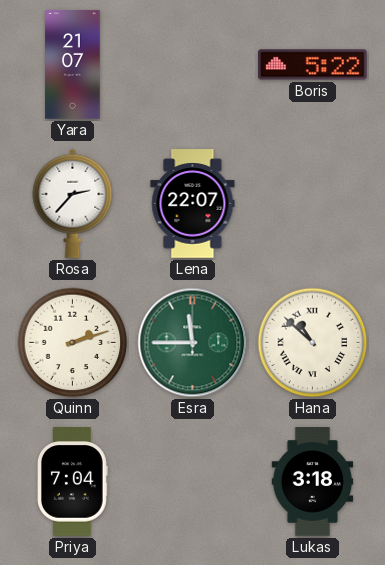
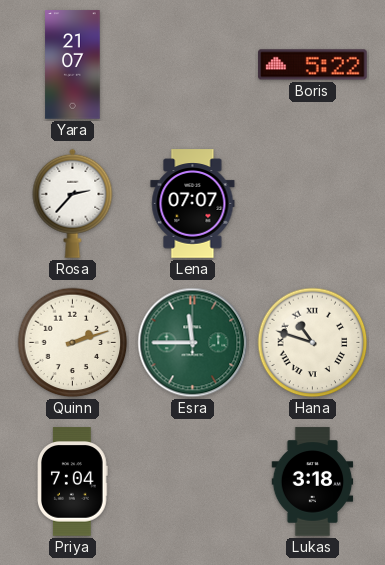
Lena: 22:07 -> 07:07 (193, 204)
Hana: 10:52 -> 10:48 (313, 343)
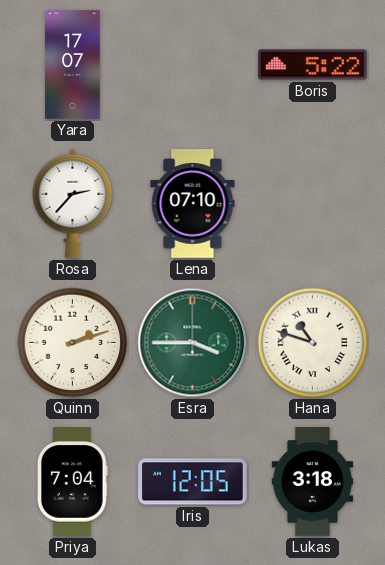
Yara: 21:07 -> 17:07 (73, 65)
Lena: 07:07 -> 07:10 (193, 204)
Esra: 11:45 -> 3:45 (193, 343)
Iris: none -> 12:05 (193, 482)
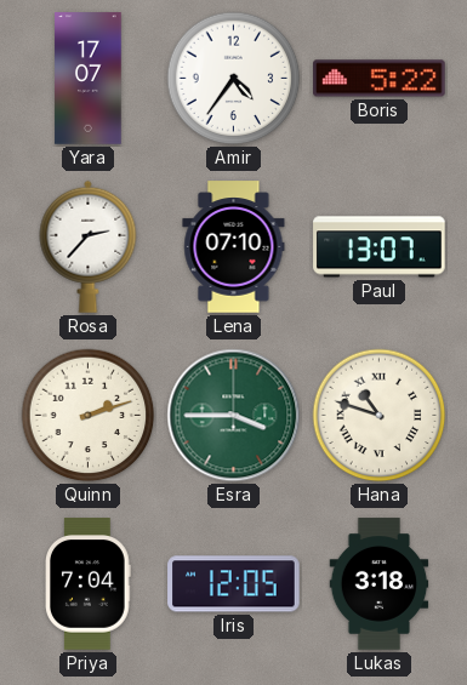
Amir: none -> 4:36 (234, 79)
Paul: none -> 13:07 (380, 247)
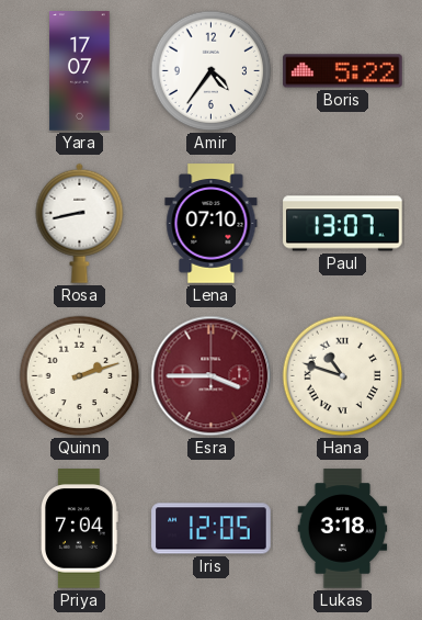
Rosa: 2:37 -> 8:43 (80, 223)
Esra dial: green -> burgundy (212, 376)
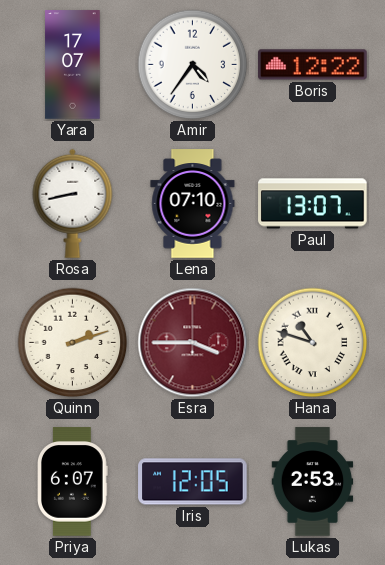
Boris: 5:22 -> 12:22 (313, 65)
Priya: 7:04 -> 6:07 (73, 482)
Lukas: 3:18 -> 2:53 (313, 482)
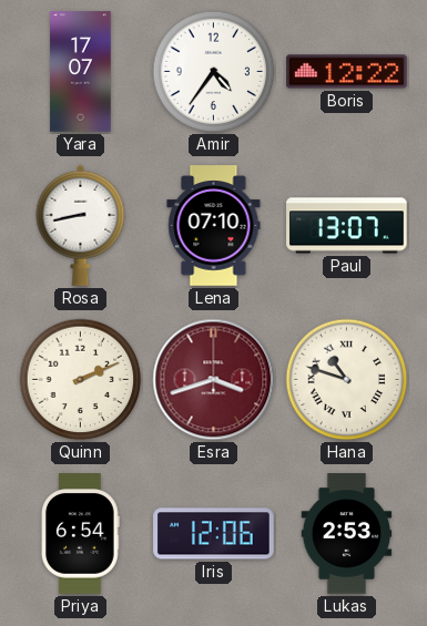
Quinn: 2:12 -> 2:11 (81, 380)
Esra: 3:45 -> 3:42 (214, 380)
Priya: 6:07 -> 6:54 (81, 534)
Iris: 12:05 -> 12:06 (214, 534)
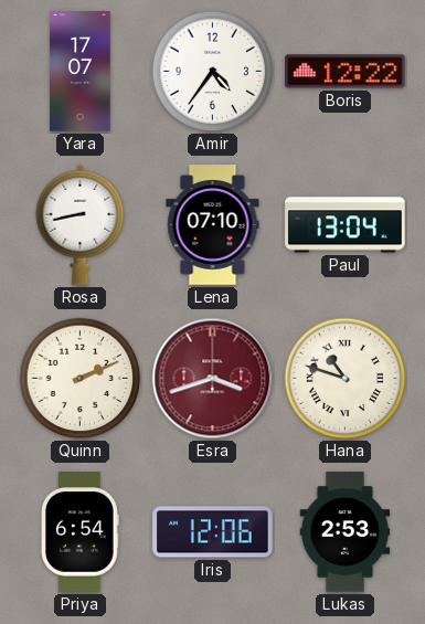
Paul: 13:07 -> 13:04 (346, 225)
